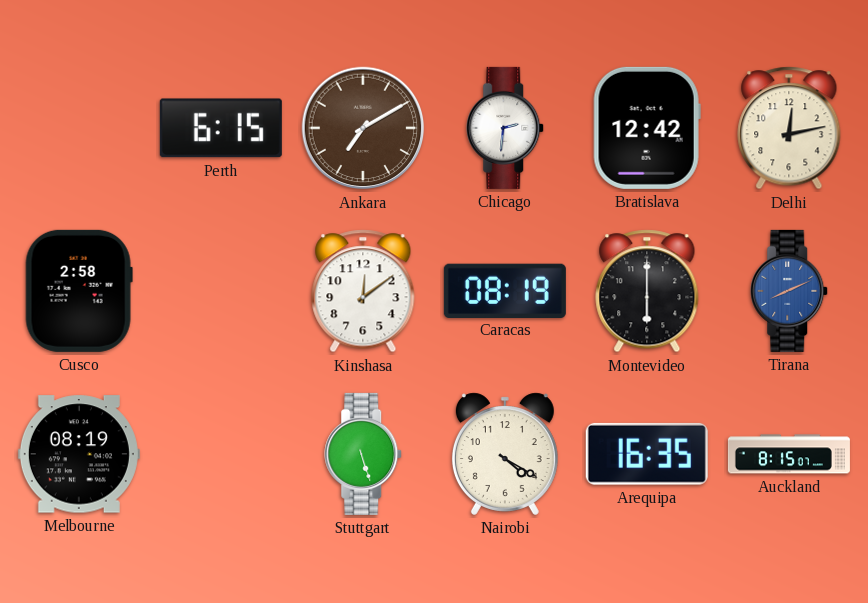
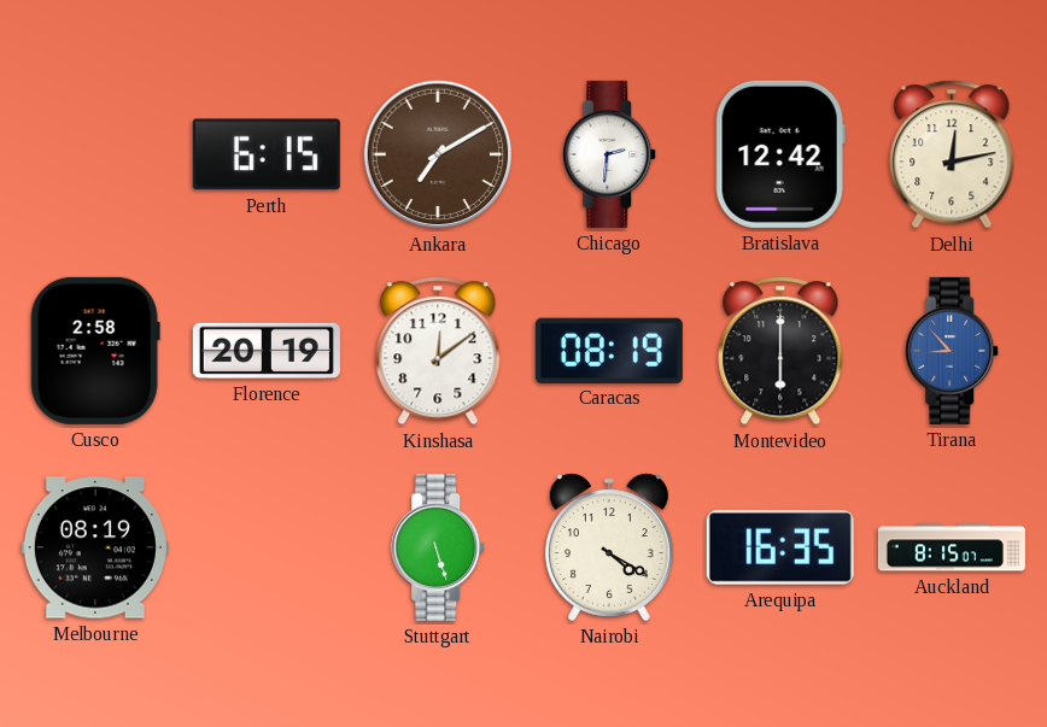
Florence: none -> 20:19 (267, 351)
Tirana: 8:11 -> 8:53 (953, 351)
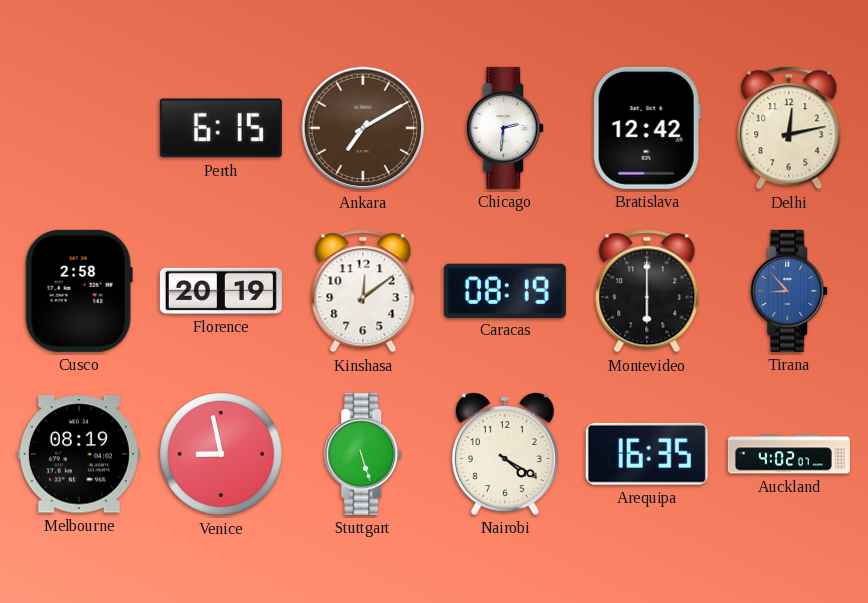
Venice: none -> 8:58 (221, 454)
Auckland: 8:15 -> 4:02 (789, 454)
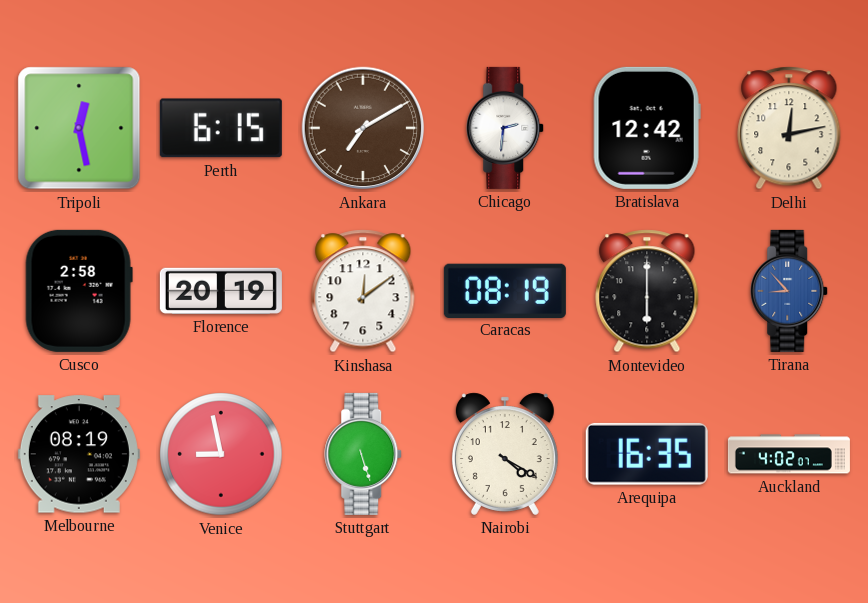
Tripoli: none -> 12:28 (79, 128)
